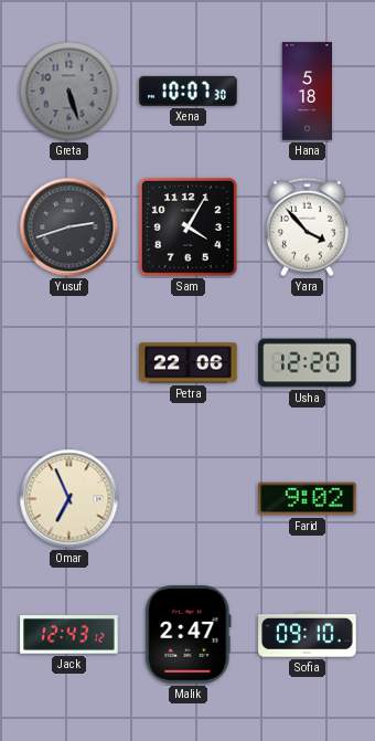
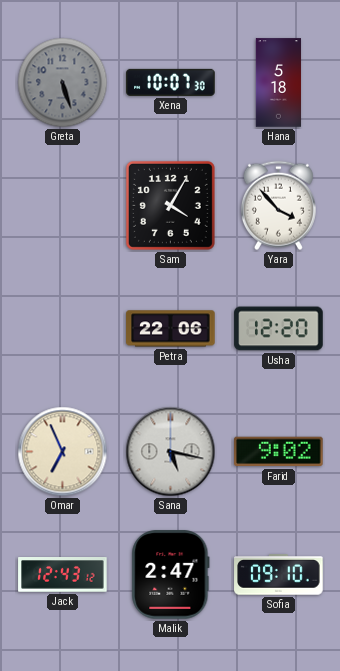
Yusuf: 2:42 -> none (69, 227)
Sana: none -> 5:17 (171, 452)
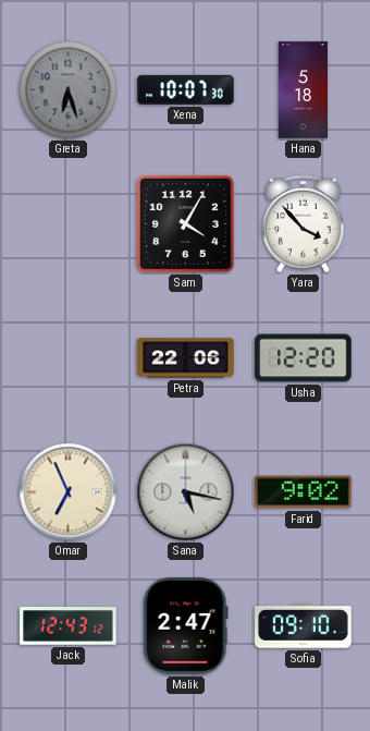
Greta: 5:27 -> 6:27 (69, 90)
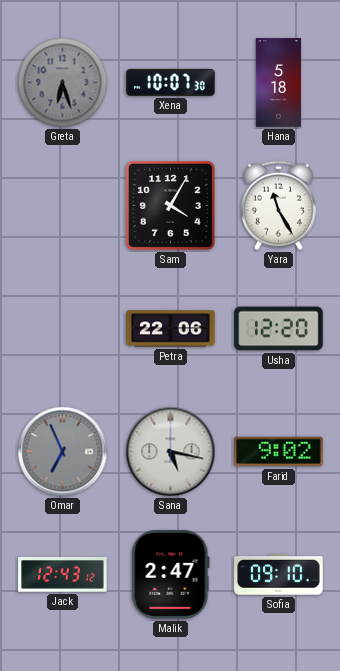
Yara: 3:53 -> 11:25 (278, 206)
Omar dial: cream -> grey (63, 452)
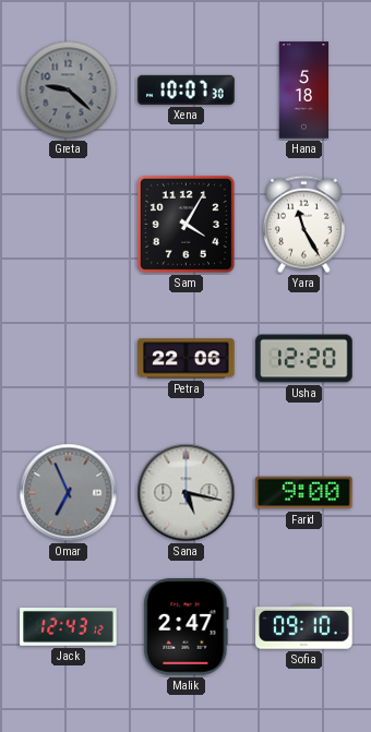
Greta: 6:27 -> 9:22 (69, 91)
Farid: 9:02 -> 9:00 (304, 493)
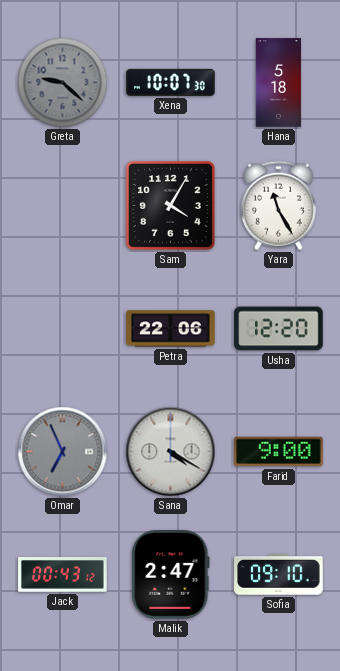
Sana: 5:17 -> 4:20 (171, 452)
Jack: 12:43 -> 00:43 (63, 575)
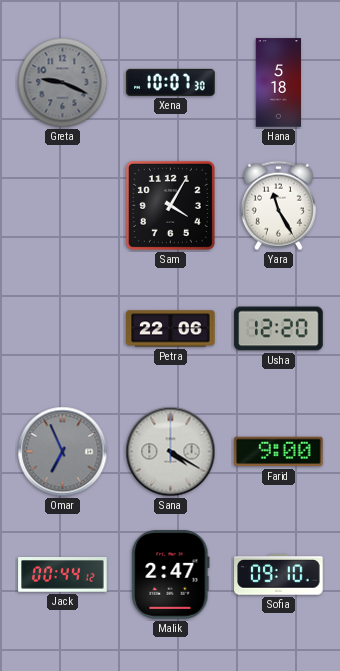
Greta: 9:22 -> 9:19 (63, 83)
Jack: 00:43 -> 00:44 (63, 575)
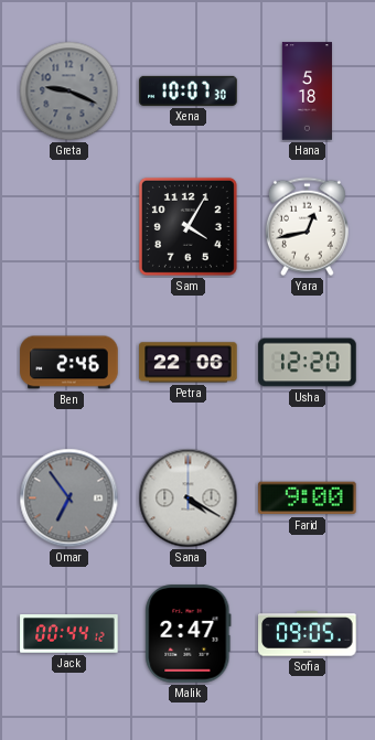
Yara: 11:25 -> 12:43 (307, 227)
Ben: none -> 2:46 (69, 363)
Omar: 6:56 -> 6:54 (69, 498)
Sofia: 09:10 -> 09:05 (308, 634)
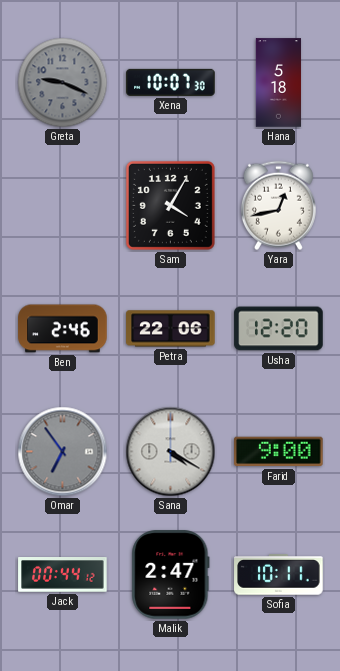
Sofia: 09:05 -> 10:11 (279, 575)
